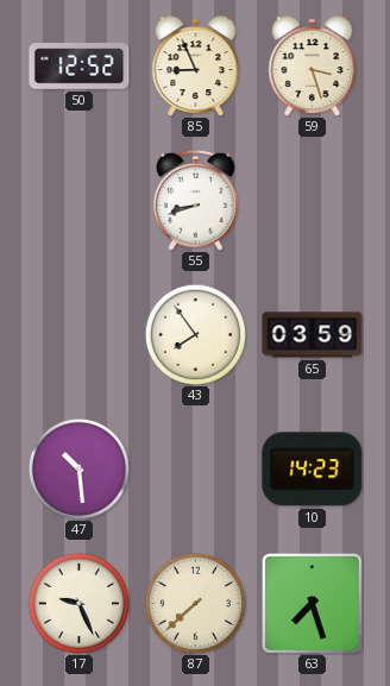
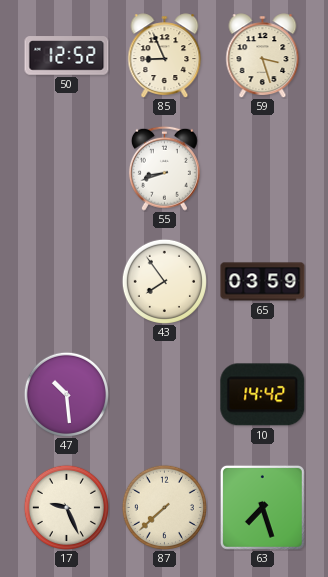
10: 14:23 -> 14:42 (263, 395)
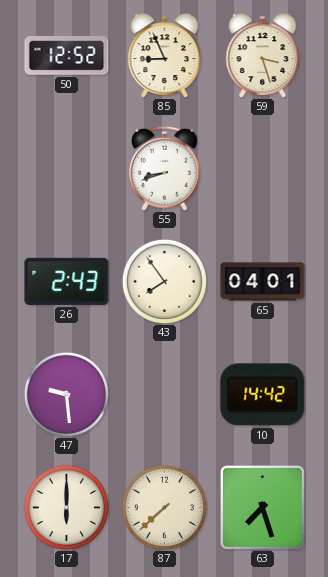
26: none -> 2:43 (67, 281)
65: 03:59 -> 04:01 (263, 282)
47: 10:29 -> 9:29 (66, 394)
17: 9:26 -> 6:00 (66, 507)
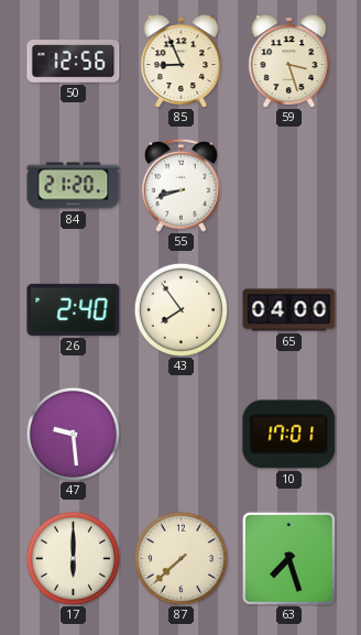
50: 12:52 -> 12:56 (74, 62)
84: none -> 21:20 (74, 186)
26: 2:43 -> 2:40 (74, 309)
65: 04:01 -> 04:00 (289, 310)
10: 14:42 -> 17:01 (289, 435)
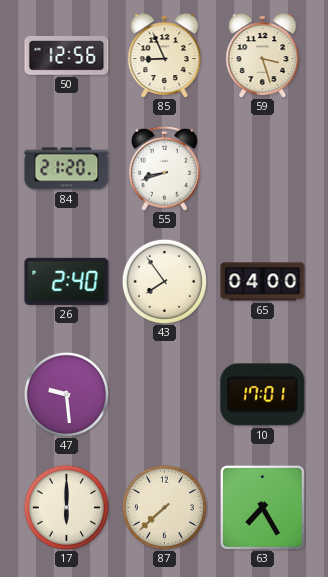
63: 7:27 -> 7:25 (262, 507)
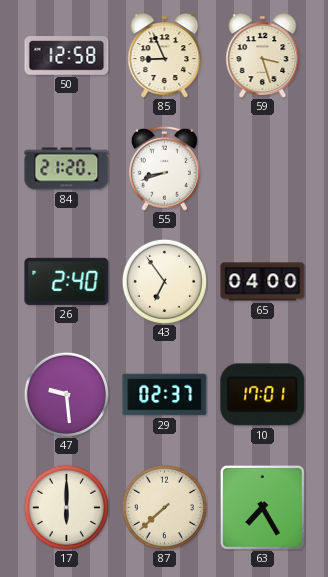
50: 12:56 -> 12:58 (67, 56)
43: 7:54 -> 6:54 (164, 281)
29: none -> 02:37 (165, 395)
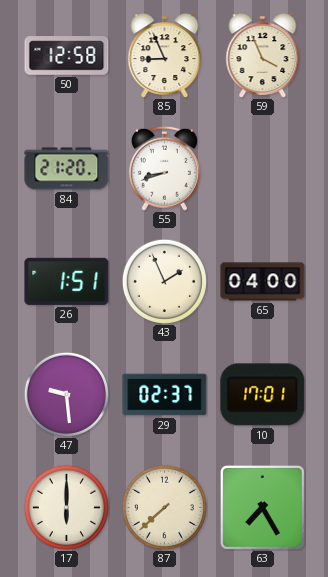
59: 3:27 -> 3:56 (263, 55)
26: 2:40 -> 1:51 (67, 281)
43: 6:54 -> 1:56 (164, 281)
